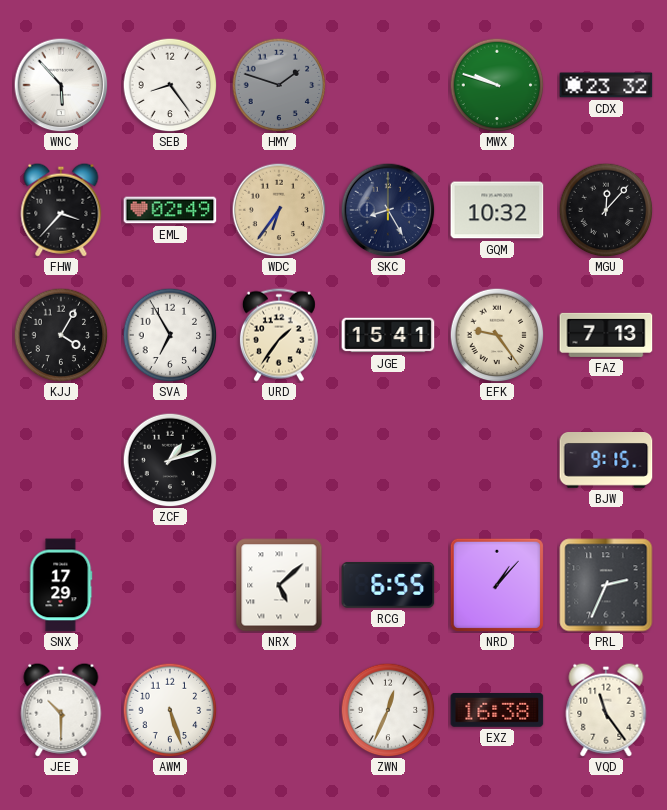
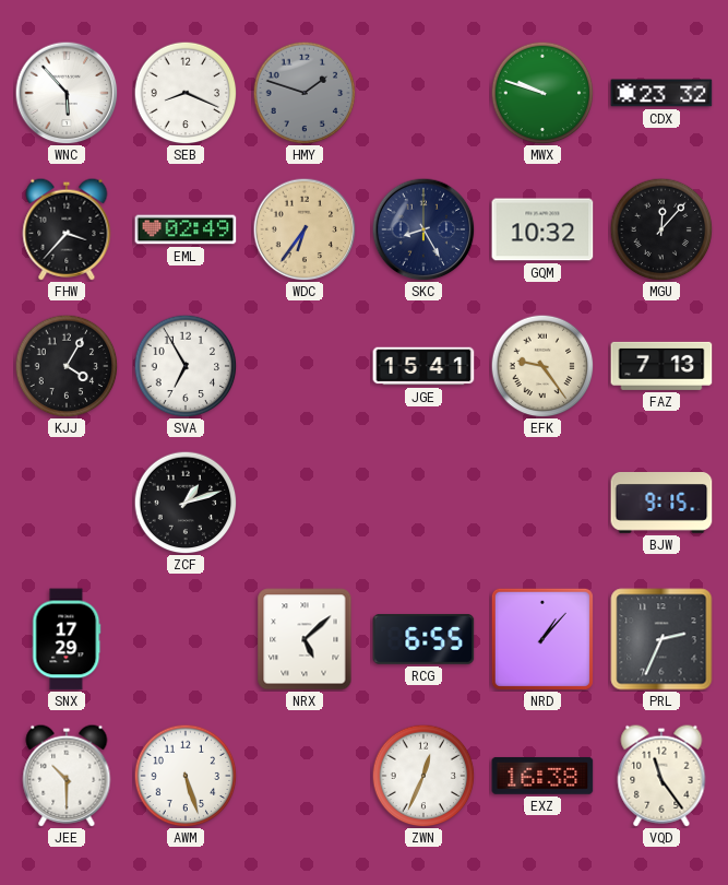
SEB: 8:24 -> 8:19 (186, 93)
URD: 1:36 -> none (279, 335)
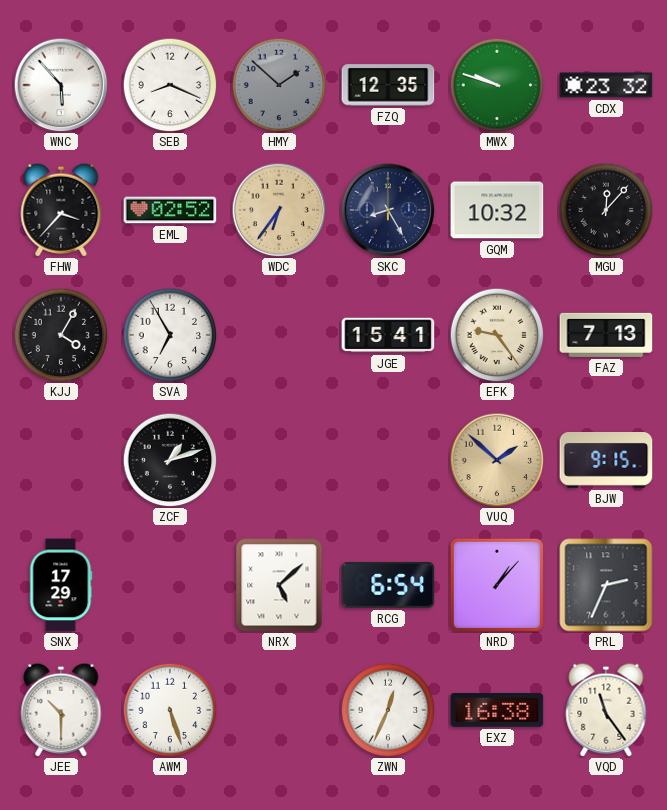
HMY: 1:48 -> 1:52 (279, 85)
FZQ: none -> 12:35 (388, 85)
EML: 02:49 -> 02:52 (170, 210)
VUQ: none -> 1:52 (497, 460)
RCG: 6:55 -> 6:54 (388, 585)
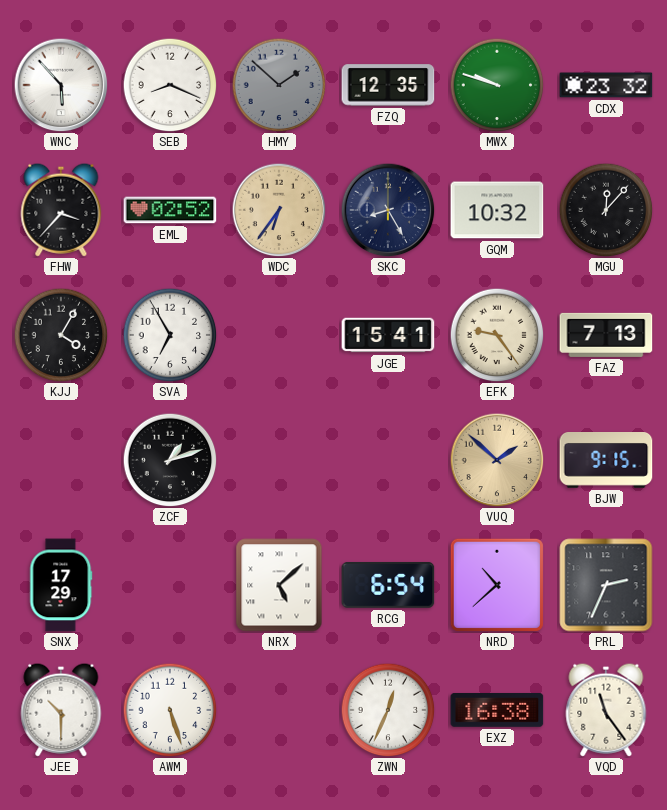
NRD: 1:07 -> 10:38 (497, 585)
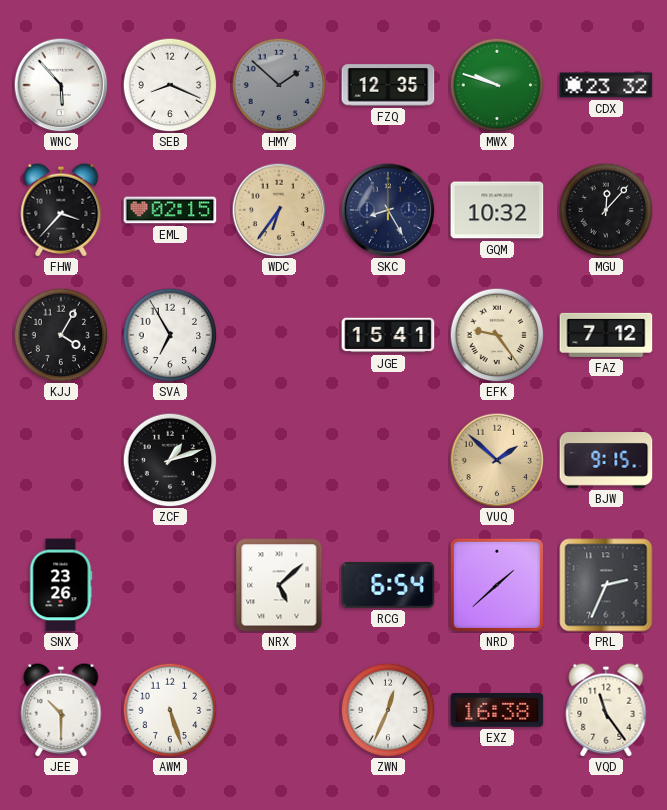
EML: 02:52 -> 02:15 (170, 210)
FAZ: 7:13 -> 7:12 (606, 335)
SNX: 17:29 -> 23:26 (61, 585)
NRD: 10:38 -> 1:38 (497, 585)
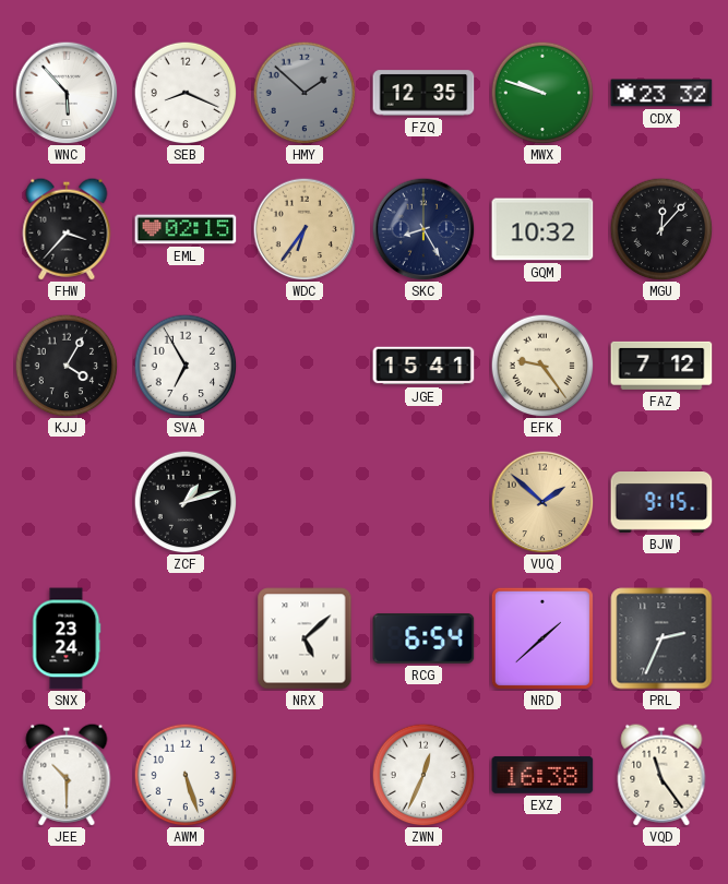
SNX: 23:26 -> 23:24 (67, 638)
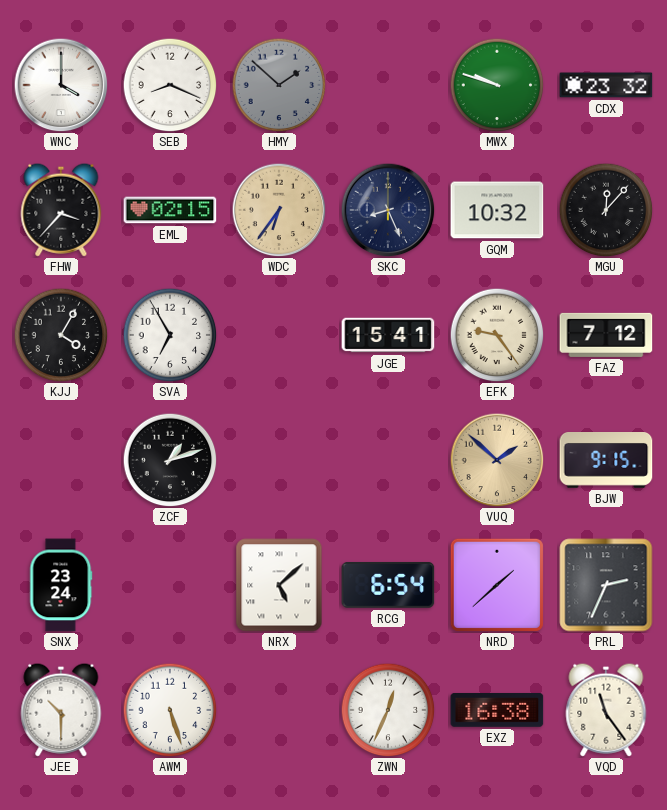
WNC: 5:53 -> 4:00 (61, 85)
FZQ: 12:35 -> none (423, 93)
SKC: 8:25 -> 8:26 (388, 210)
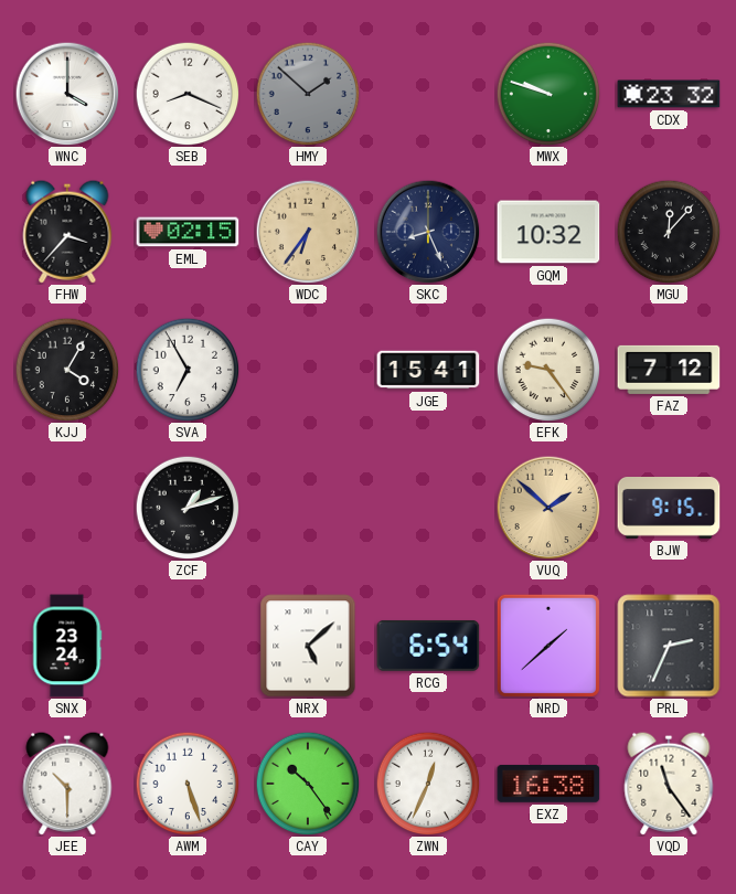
CAY: none -> 10:24 (308, 784)
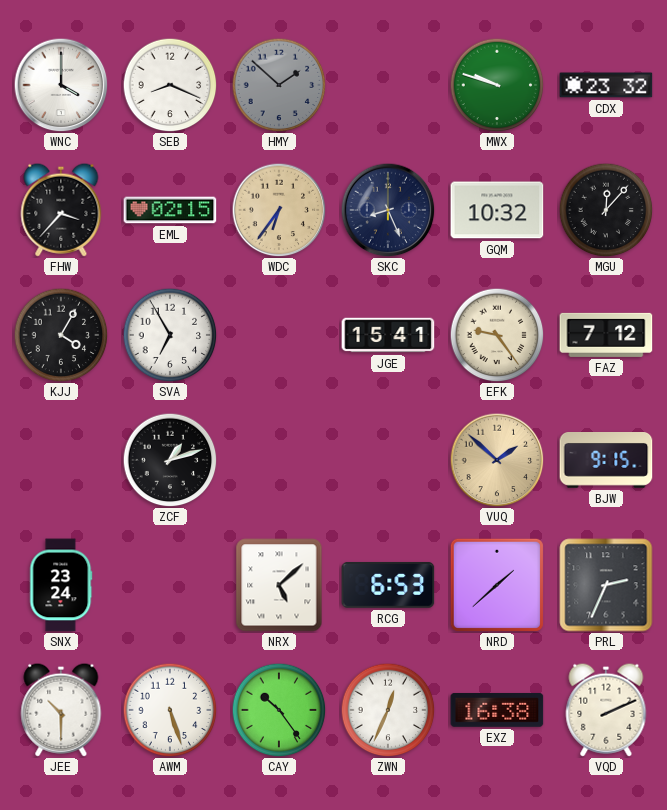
RCG: 6:54 -> 6:53 (388, 585)
VQD: 11:24 -> 2:11 (606, 710)
